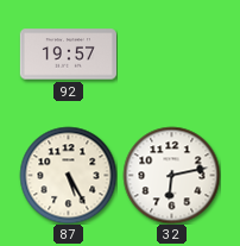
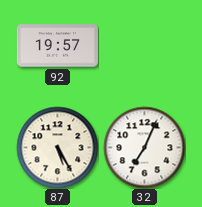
32: 6:13 -> 7:04 (144, 147)
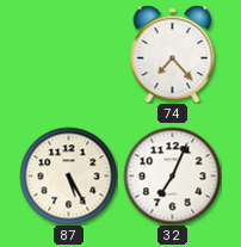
92: 19:57 -> none (57, 46)
74: none -> 7:23 (173, 54)
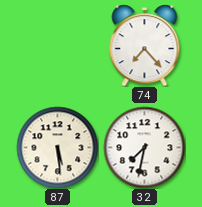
87: 5:25 -> 5:29 (57, 147)
32: 7:04 -> 7:32 (144, 147)
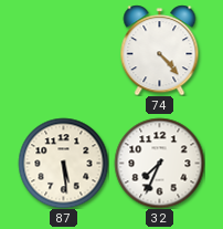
74: 7:23 -> 4:23 (160, 50)
32: 7:32 -> 7:34 (159, 163)
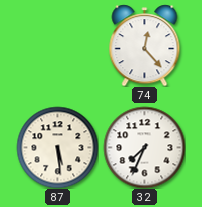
74: 4:23 -> 12:23 (145, 45)
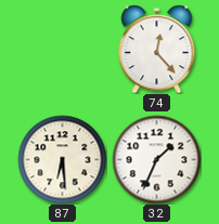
87: 5:29 -> 6:29 (62, 159)
32: 7:34 -> 1:34 (156, 159)
